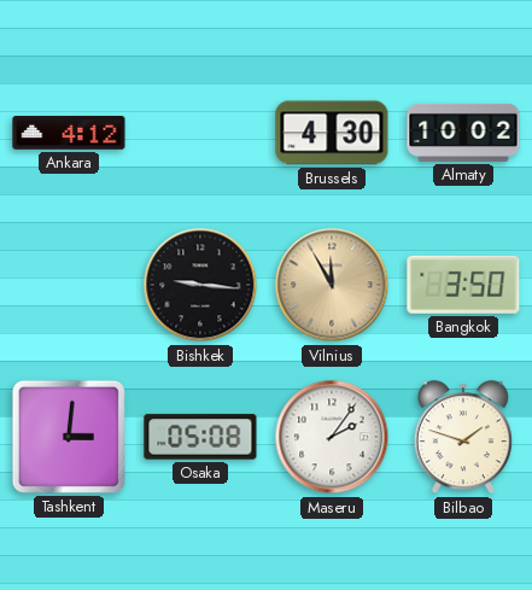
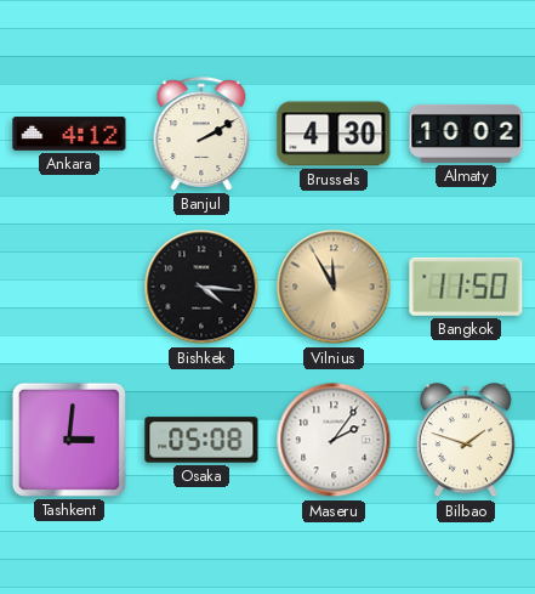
Banjul: none -> 2:10 (201, 134)
Bishkek: 9:16 -> 4:16 (201, 287)
Bangkok: 3:50 -> 11:50 (466, 287)
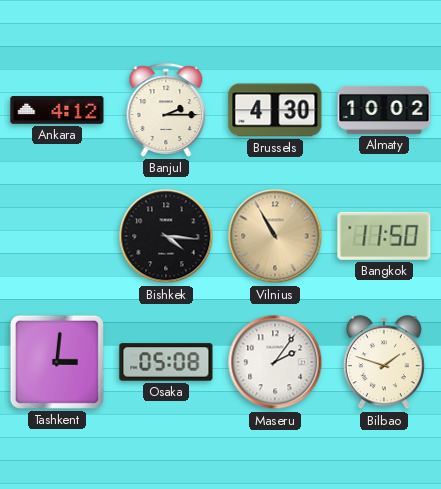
Banjul: 2:10 -> 2:15 (166, 110)
Vilnius: 11:55 -> 10:55 (275, 236)
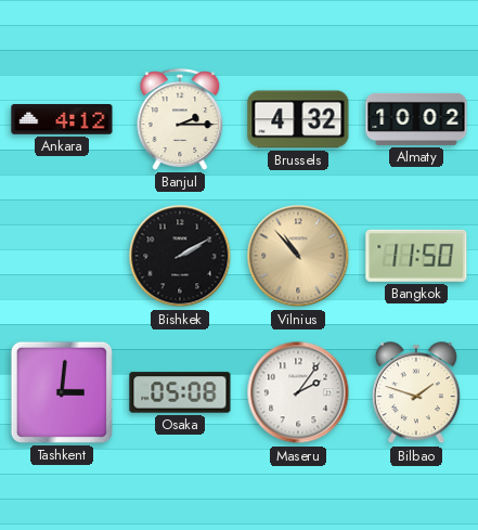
Brussels: 4:30 -> 4:32 (298, 119)
Bishkek: 4:16 -> 2:10 (180, 256)
Vilnius: 10:55 -> 10:53 (298, 256)
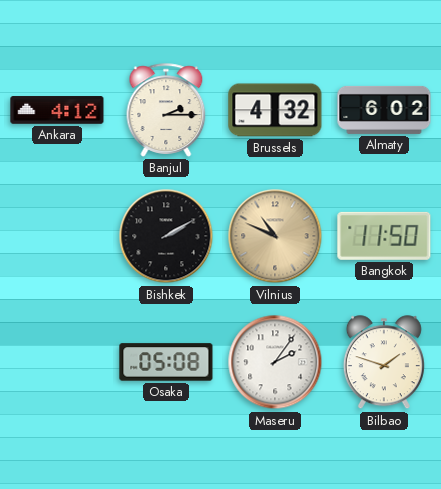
Almaty: 10:02 -> 6:02 (384, 110)
Vilnius: 10:53 -> 10:49 (275, 236)
Tashkent: 3:01 -> none (62, 392)
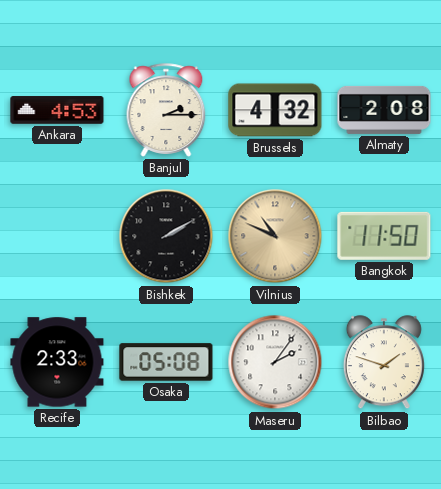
Ankara: 4:12 -> 4:53 (57, 110)
Almaty: 6:02 -> 2:08 (384, 110)
Recife: none -> 2:33 (57, 362)
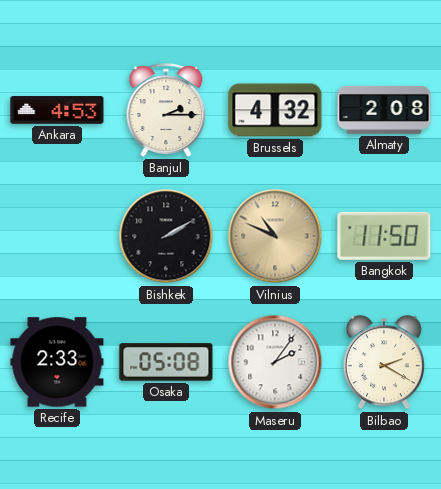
Bilbao: 1:48 -> 2:20 (384, 363)
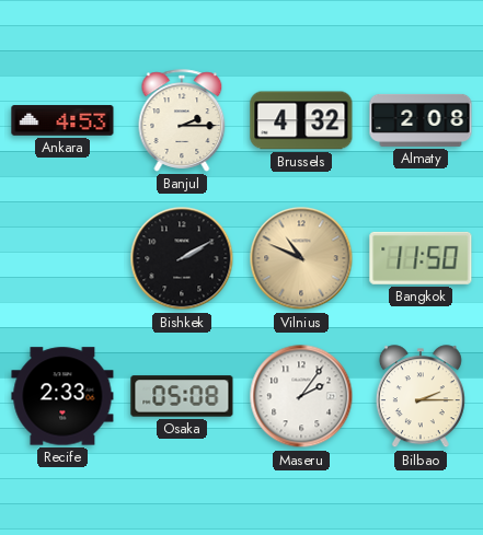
Bilbao: 2:20 -> 2:15 (421, 397)
